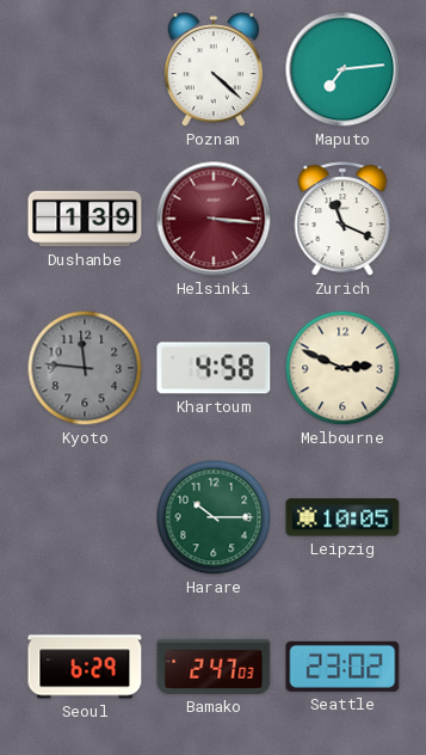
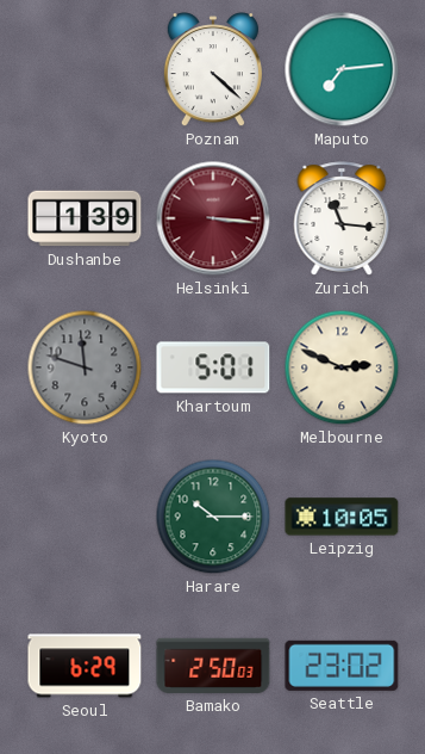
Zurich: 11:19 -> 11:16 (342, 218)
Kyoto: 11:46 -> 11:48 (85, 367)
Khartoum: 4:58 -> 5:01 (213, 367)
Bamako: 2:47 -> 2:50 (213, 666)
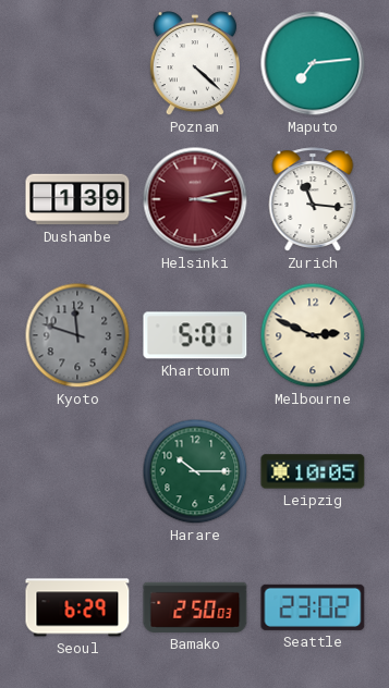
Helsinki: 3:16 -> 3:13 (195, 199)
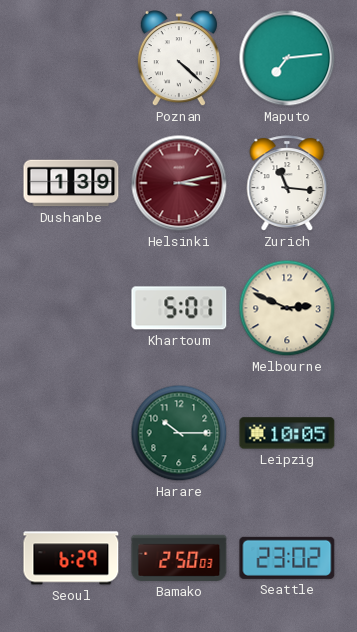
Kyoto: 11:48 -> none (77, 335)
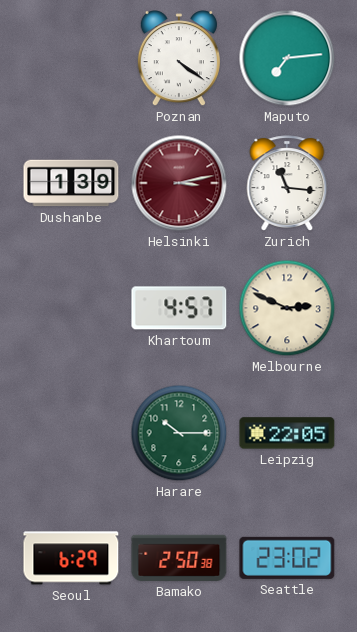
Poznan: 4:22 -> 4:21 (179, 59)
Khartoum: 5:01 -> 4:57 (179, 308)
Leipzig: 10:05 -> 22:05 (287, 433)
Bamako: 2:50:03 -> 2:50:38 (179, 558)
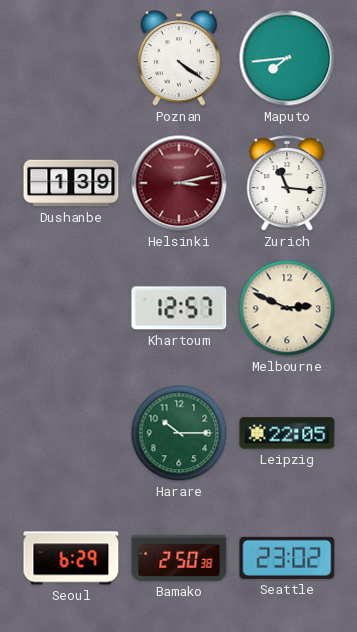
Maputo: 7:14 -> 7:44 (287, 58)
Khartoum: 4:57 -> 12:57 (179, 308)
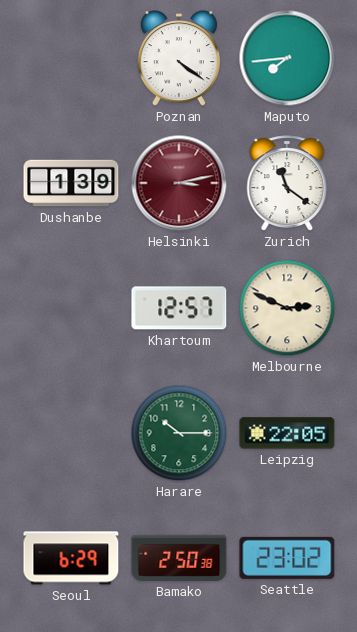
Zurich: 11:16 -> 11:21 (287, 183)
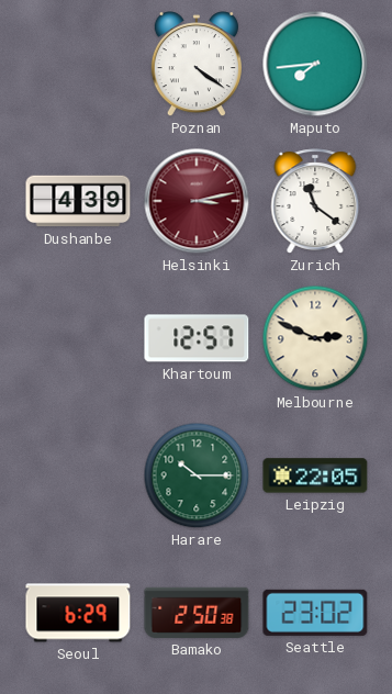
Dushanbe: 1:39 -> 4:39 (78, 201)
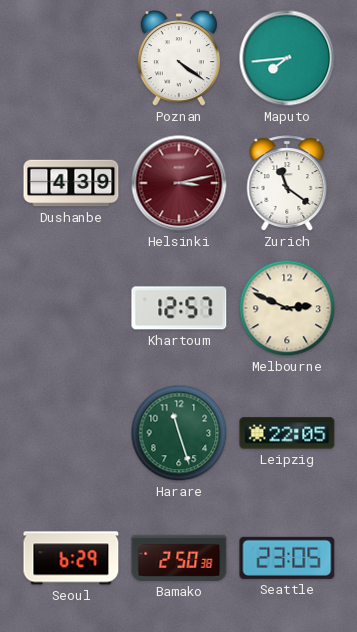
Harare: 10:15 -> 11:27 (179, 433)
Seattle: 23:02 -> 23:05 (287, 558)
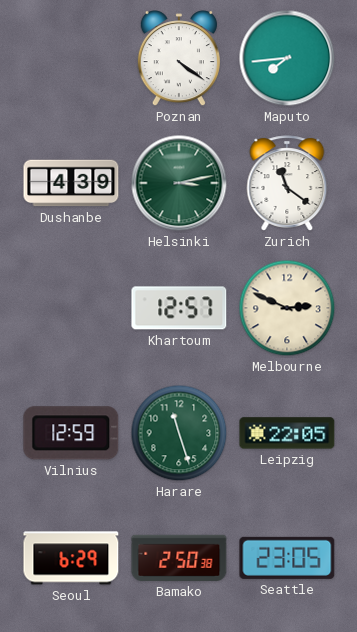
Helsinki dial: burgundy -> green (179, 183)
Vilnius: none -> 12:59 (71, 433)
